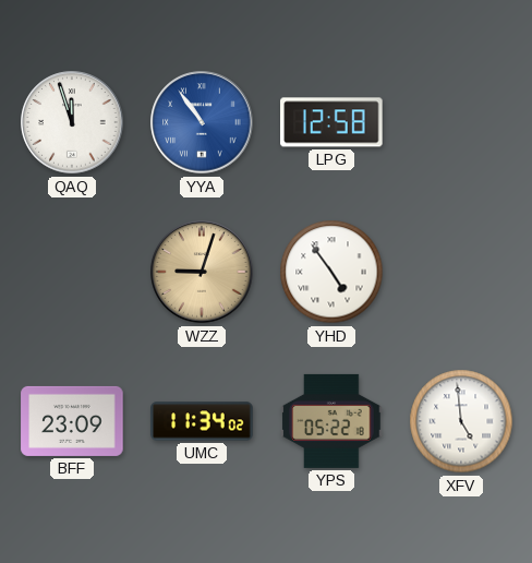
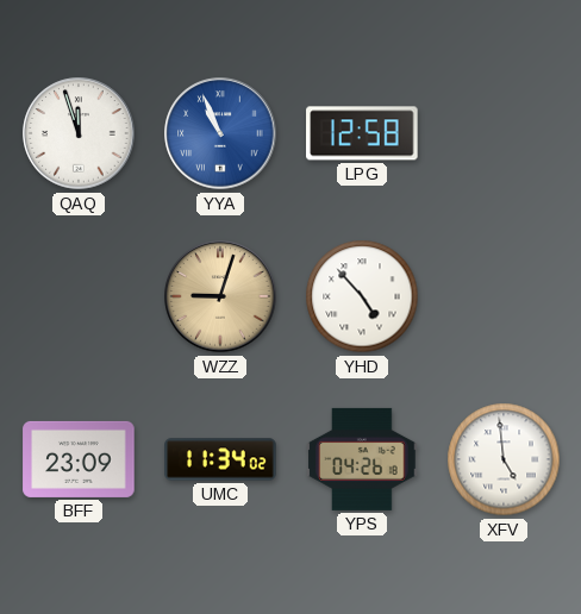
YYA: 10:54 -> 10:56 (220, 133)
YHD: 4:54 -> 4:53 (362, 296)
YPS: 05:22 -> 04:26 (362, 459)
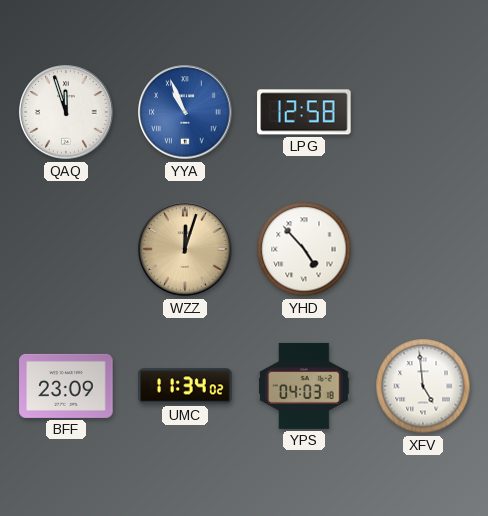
WZZ: 9:03 -> 12:03 (185, 249)
YPS: 04:26 -> 04:03 (304, 386)
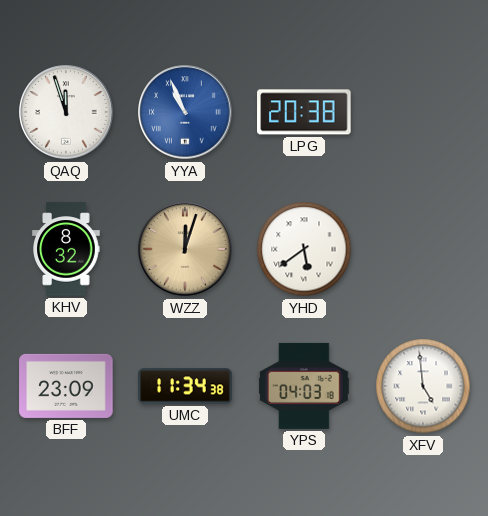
LPG: 12:58 -> 20:38 (304, 112)
KHV: none -> 8:32 (66, 249)
YHD: 4:53 -> 5:39 (304, 249)
UMC: 11:34:02 -> 11:34:38 (185, 386)
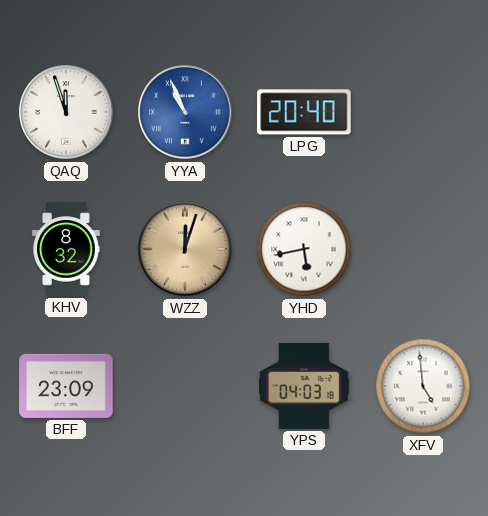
LPG: 20:38 -> 20:40 (304, 112)
YHD: 5:39 -> 5:43 (304, 249)
UMC: 11:34 -> none (185, 386)
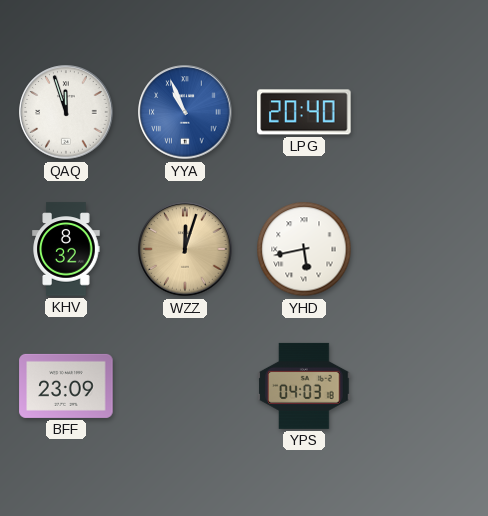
XFV: 4:59 -> none (423, 386)
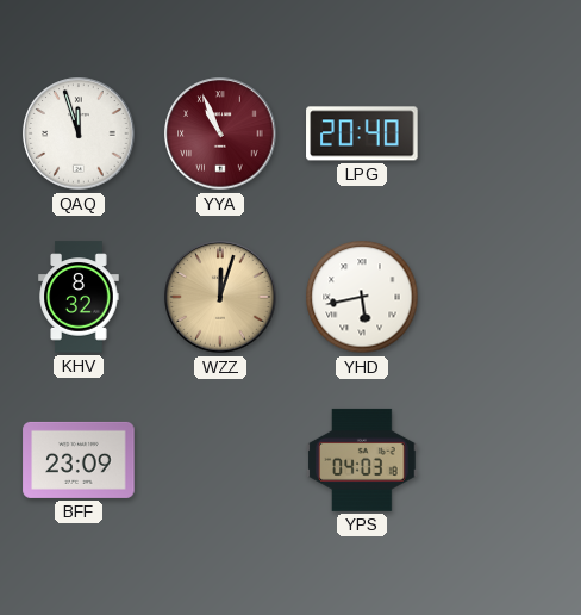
YYA dial: blue -> burgundy (220, 133)
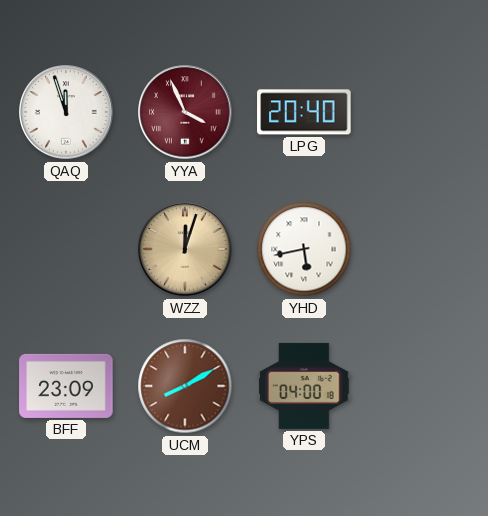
YYA: 10:56 -> 3:56 (185, 112)
KHV: 8:32 -> none (79, 297)
UCM: none -> 8:10 (185, 386)
YPS: 04:03 -> 04:00 (304, 386)
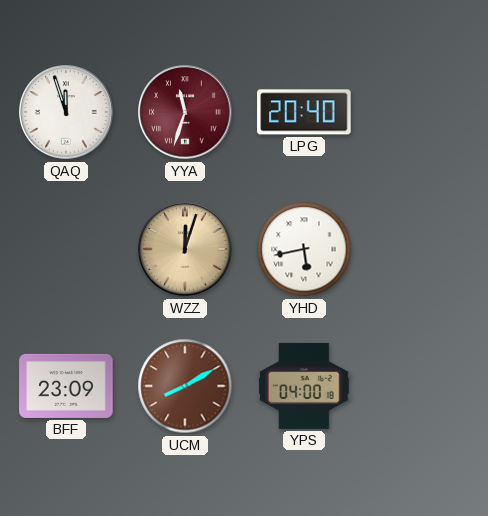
YYA: 3:56 -> 11:33 (185, 112)
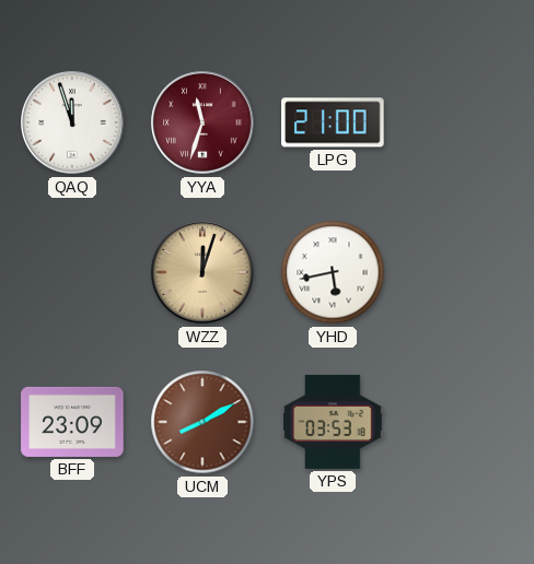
LPG: 20:40 -> 21:00 (333, 122)
YPS: 04:00 -> 03:53 (333, 422)
